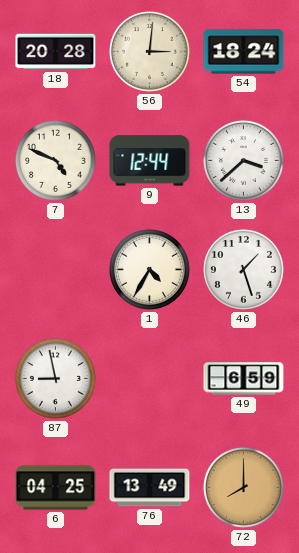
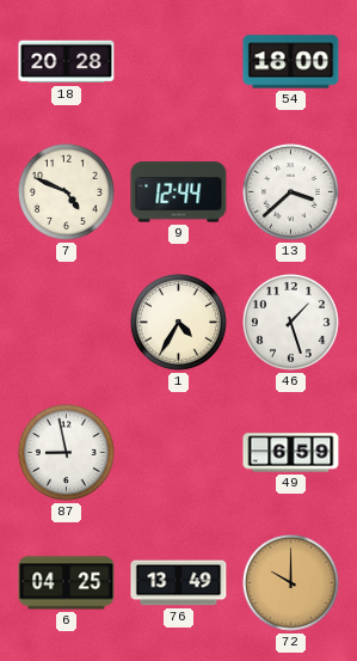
56: 3:01 -> none (149, 51)
54: 18:24 -> 18:00 (291, 62)
72: 8:00 -> 10:00 (290, 582)
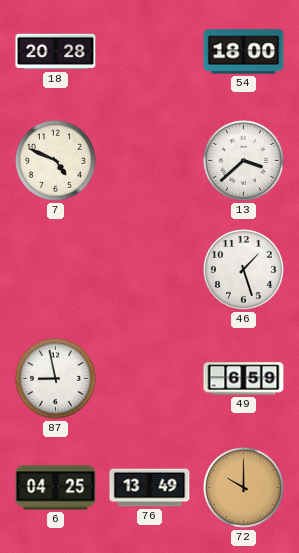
9: 12:44 -> none (179, 192)
1: 4:35 -> none (178, 322)
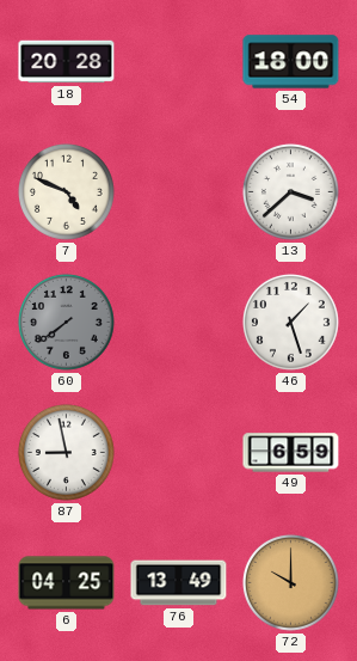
60: none -> 7:39 (66, 322)
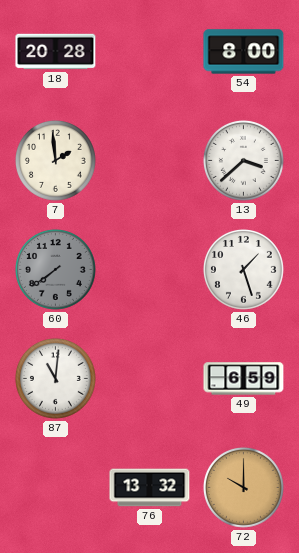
54: 18:00 -> 8:00 (244, 52)
7: 4:49 -> 1:59 (55, 160)
87: 8:58 -> 11:01 (55, 378)
6: 04:25 -> none (67, 583)
76: 13:49 -> 13:32 (150, 488)
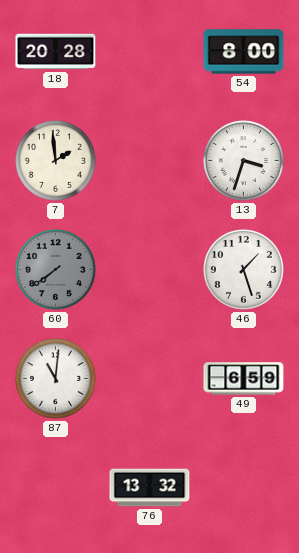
13: 3:38 -> 3:33 (243, 160)
72: 10:00 -> none (243, 487)
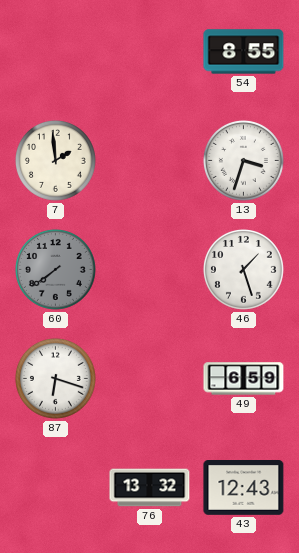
18: 20:28 -> none (56, 52)
54: 8:00 -> 8:55 (244, 52)
87: 11:01 -> 6:18 (55, 378)
43: none -> 12:43 (244, 488)
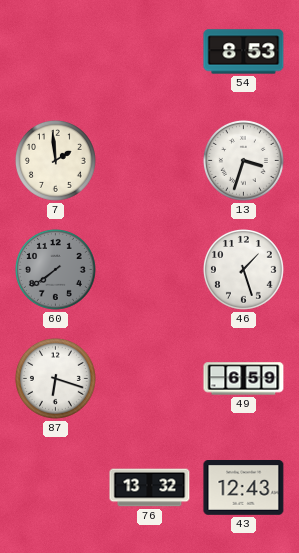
54: 8:55 -> 8:53 (244, 52)
